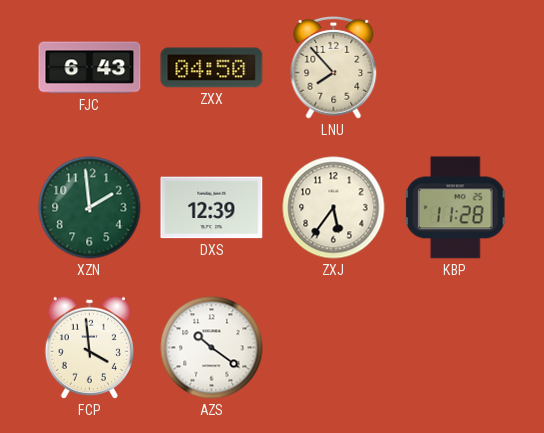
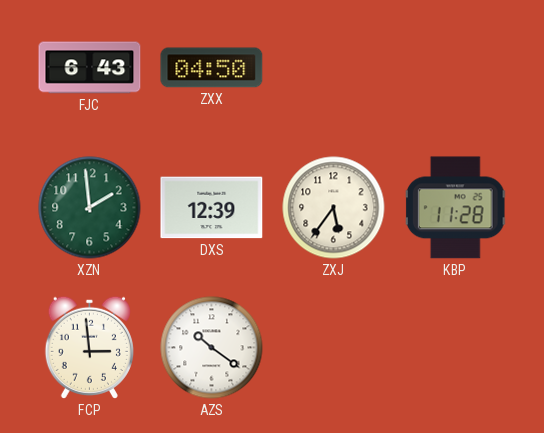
LNU: 7:53 -> none (334, 67)
FCP: 3:59 -> 2:59 (89, 347)
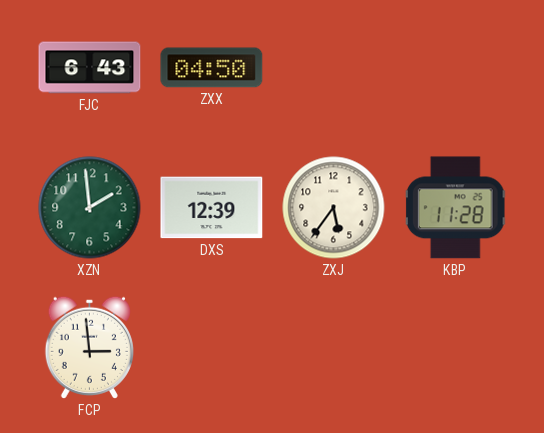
AZS: 10:21 -> none (212, 348)
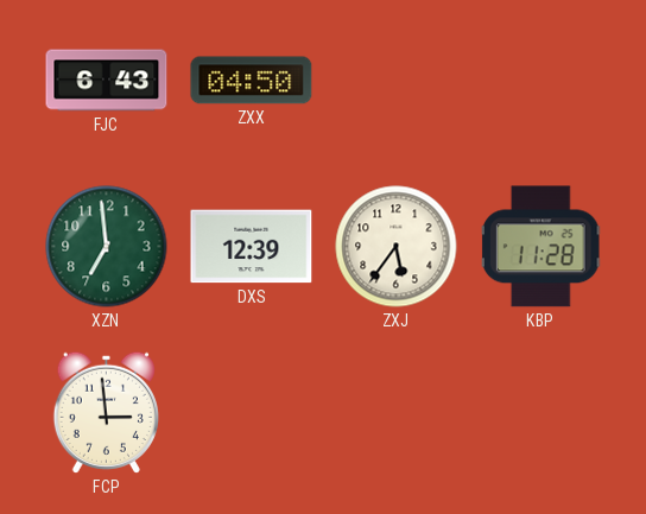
XZN: 1:59 -> 6:59 (107, 247)
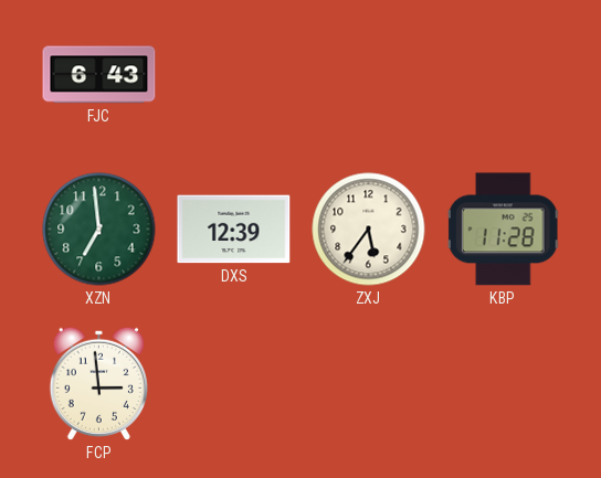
ZXX: 04:50 -> none (252, 81)
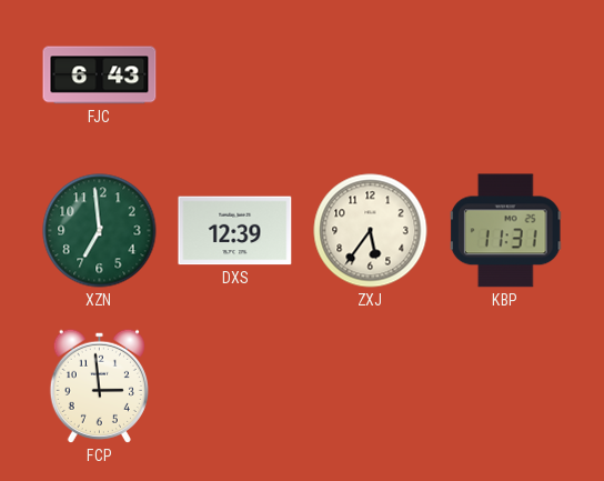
KBP: 11:28 -> 11:31 (506, 231)
